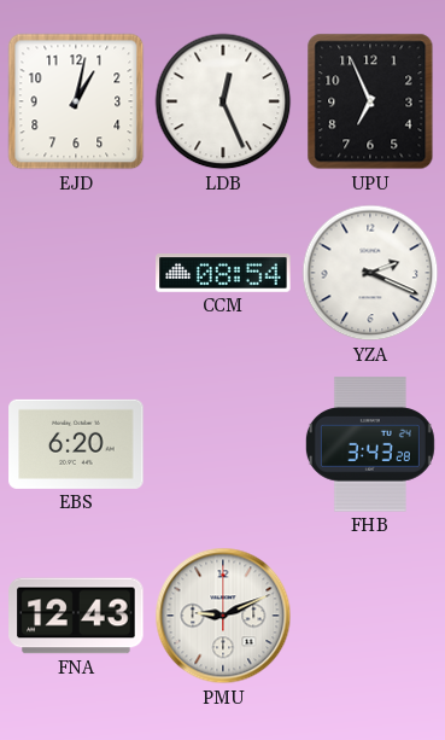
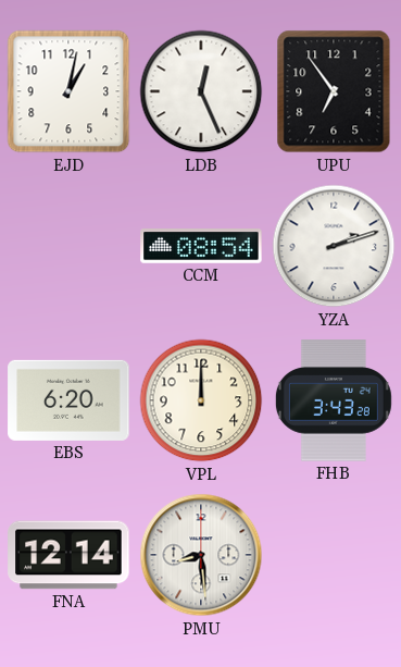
UPU: 6:56 -> 6:54 (334, 91)
YZA: 2:19 -> 2:12 (334, 246)
VPL: none -> 12:00 (201, 400)
FNA: 12:43 -> 12:14 (68, 555)
PMU: 9:11 -> 8:29 (201, 555)
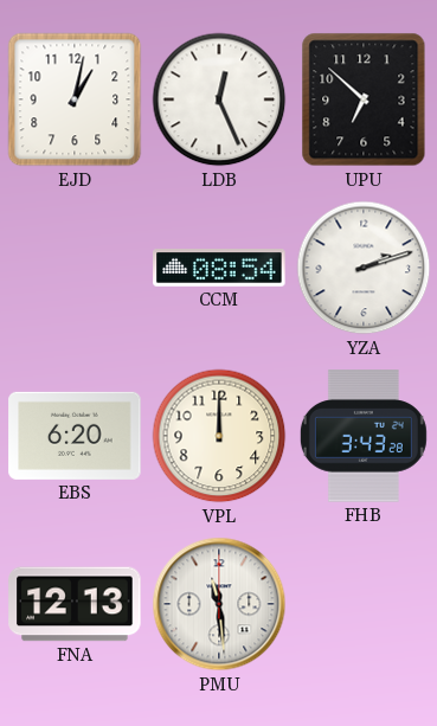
UPU: 6:54 -> 6:52 (364, 99)
FNA: 12:14 -> 12:13 (75, 604)
PMU: 8:29 -> 11:29 (219, 604)
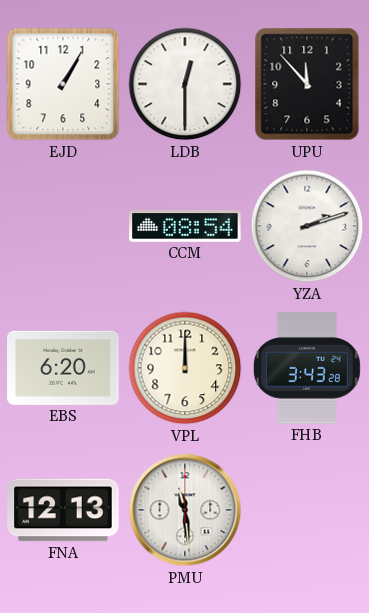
EJD: 1:02 -> 1:05 (63, 84)
LDB: 12:26 -> 12:30 (185, 84)
UPU: 6:52 -> 11:53 (307, 84)
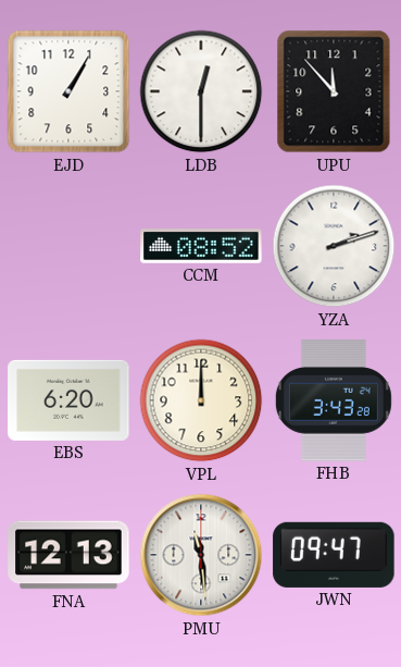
CCM: 08:54 -> 08:52 (201, 246)
JWN: none -> 09:47 (334, 555)
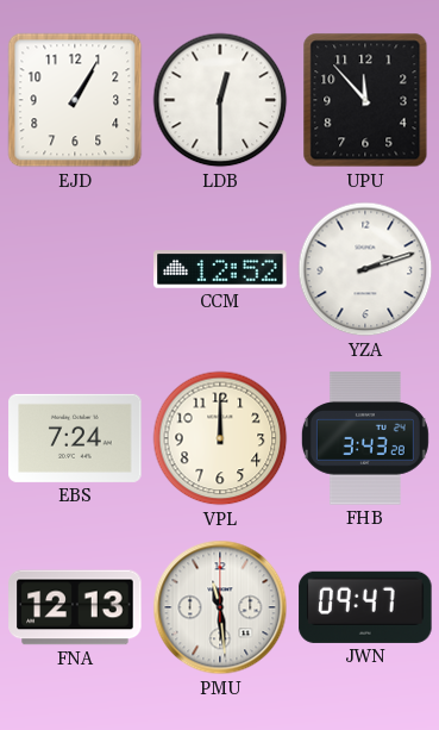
CCM: 08:52 -> 12:52 (220, 269)
EBS: 6:20 -> 7:24 (75, 438)
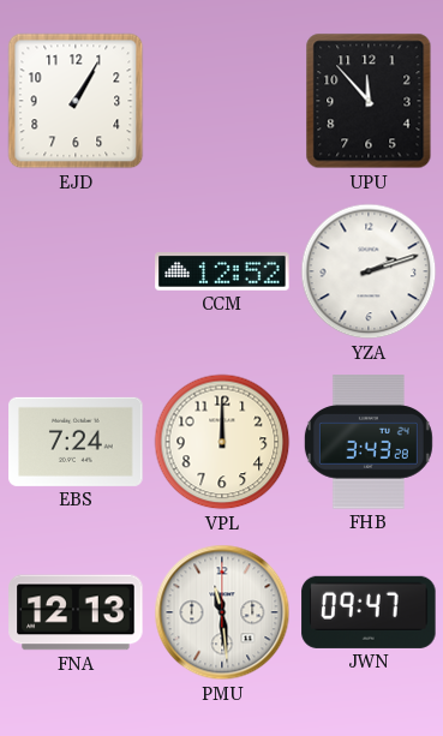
LDB: 12:30 -> none (220, 100)
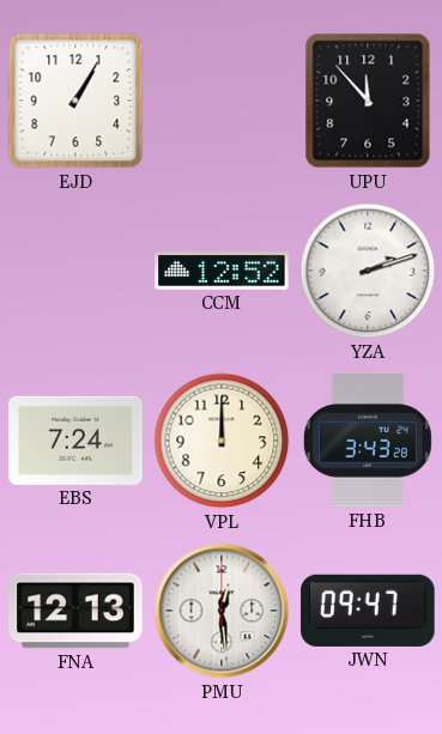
PMU: 11:29 -> 12:29 (222, 611)
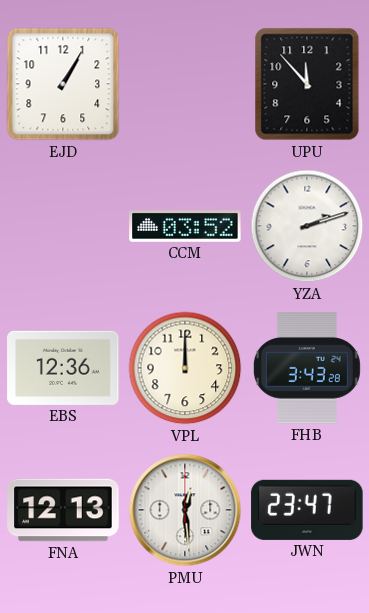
CCM: 12:52 -> 03:52 (185, 226)
EBS: 7:24 -> 12:36 (63, 368)
JWN: 09:47 -> 23:47 (307, 510)
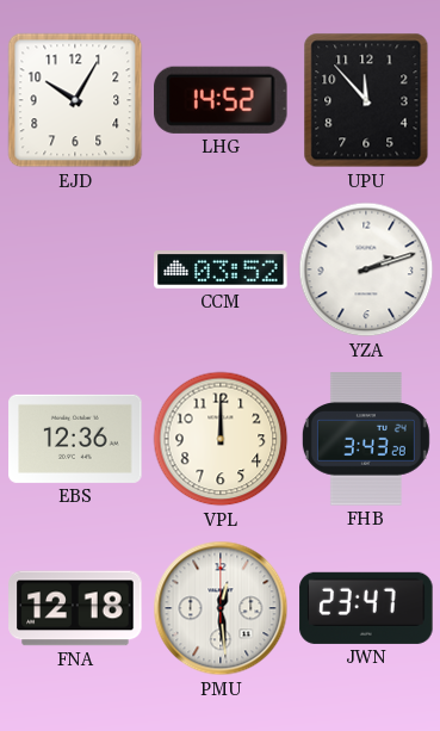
EJD: 1:05 -> 10:05 (75, 100)
LHG: none -> 14:52 (222, 100)
FNA: 12:13 -> 12:18 (75, 608)
